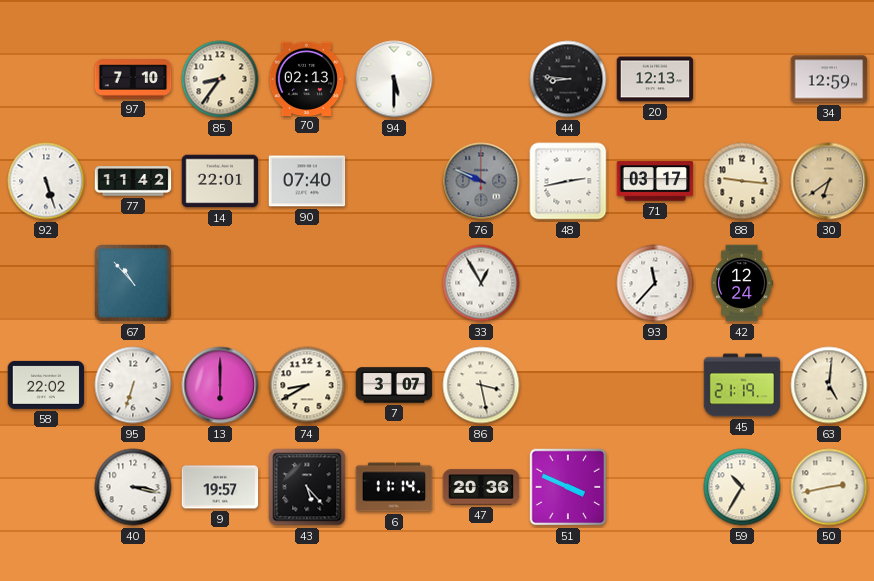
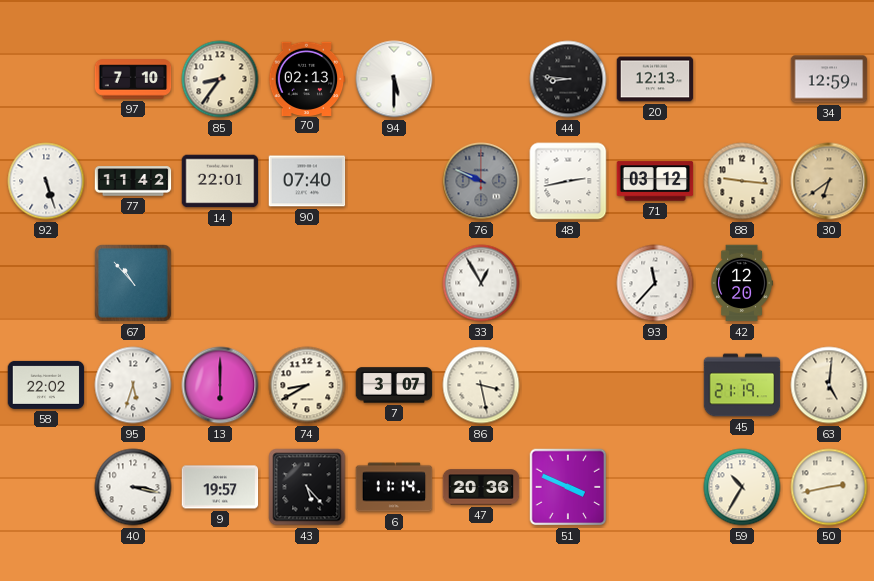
71: 03:17 -> 03:12 (655, 181)
42: 12:24 -> 12:20 (742, 283)
95: 6:33 -> 5:33 (133, 385)
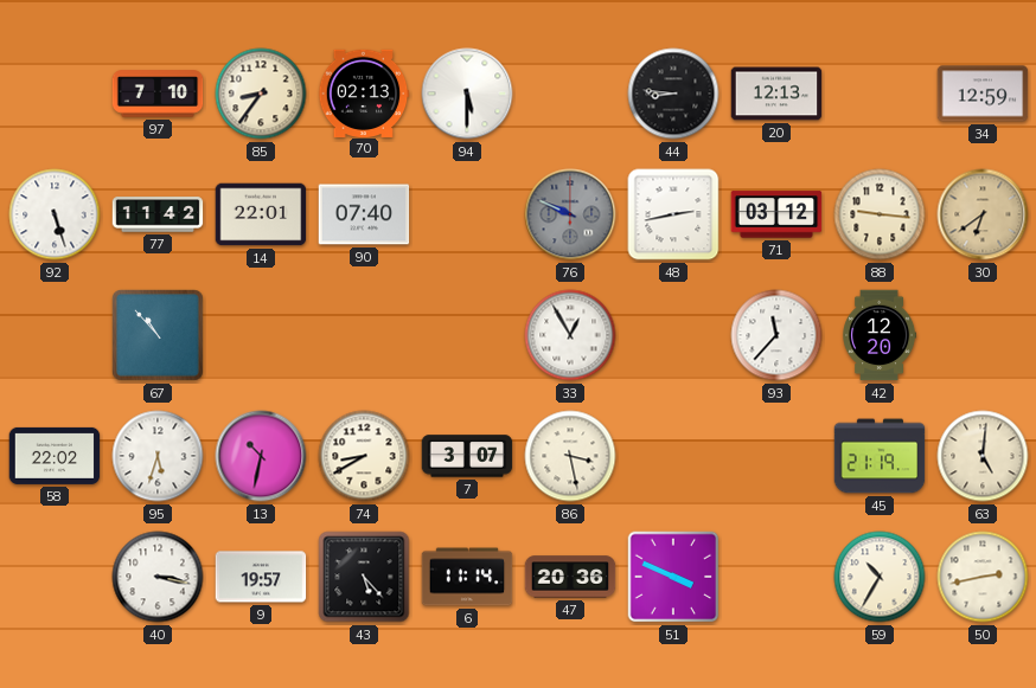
13: 6:00 -> 10:32 (261, 456)
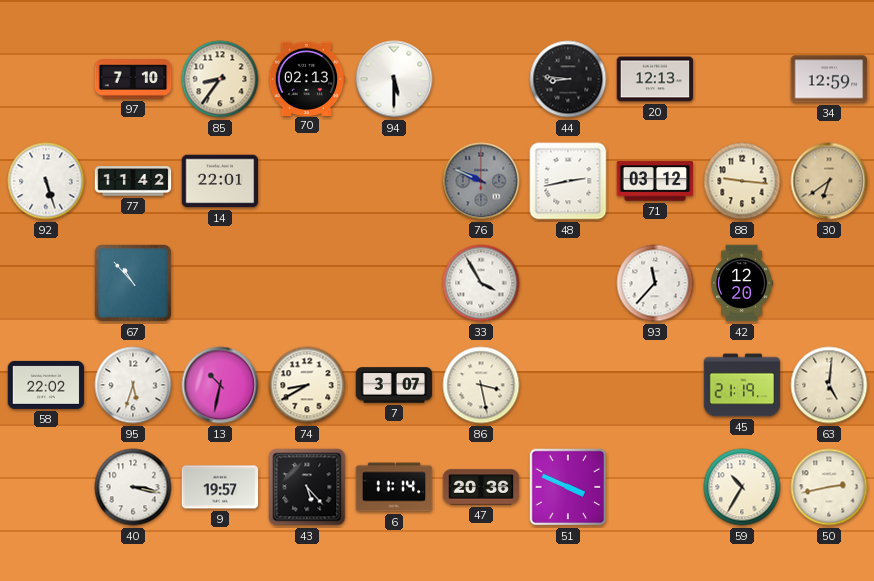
90: 07:40 -> none (364, 214)
33: 12:55 -> 3:55 (481, 283)
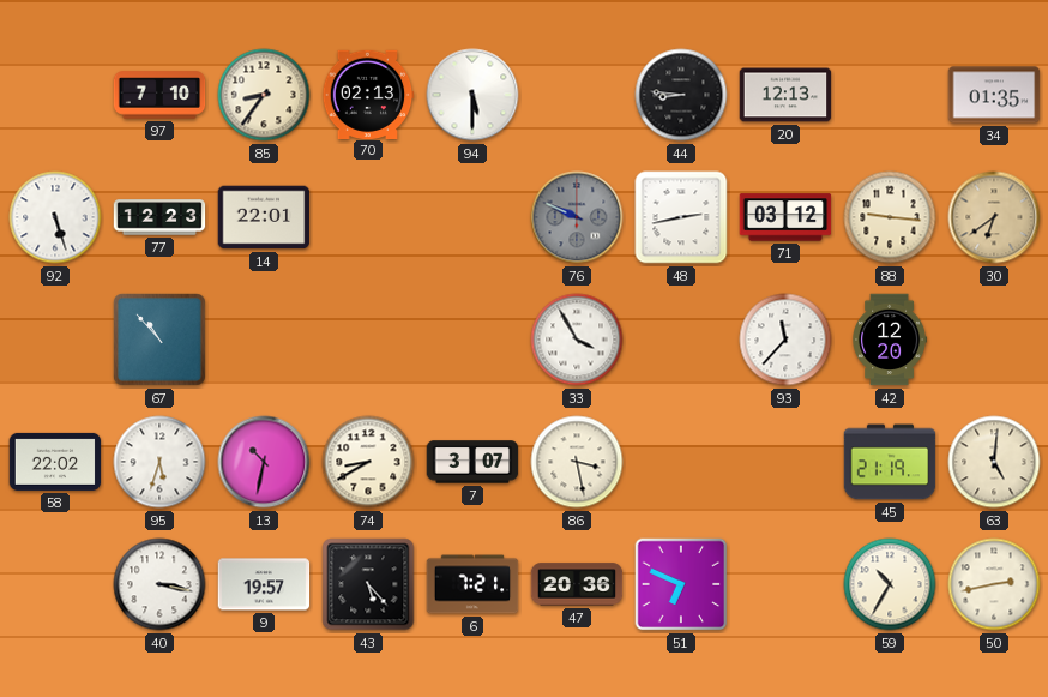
34: 12:59 -> 01:35 (994, 95)
77: 11:42 -> 12:23 (159, 217)
6: 11:14 -> 7:21 (472, 584)
51: 3:49 -> 6:49 (681, 584)
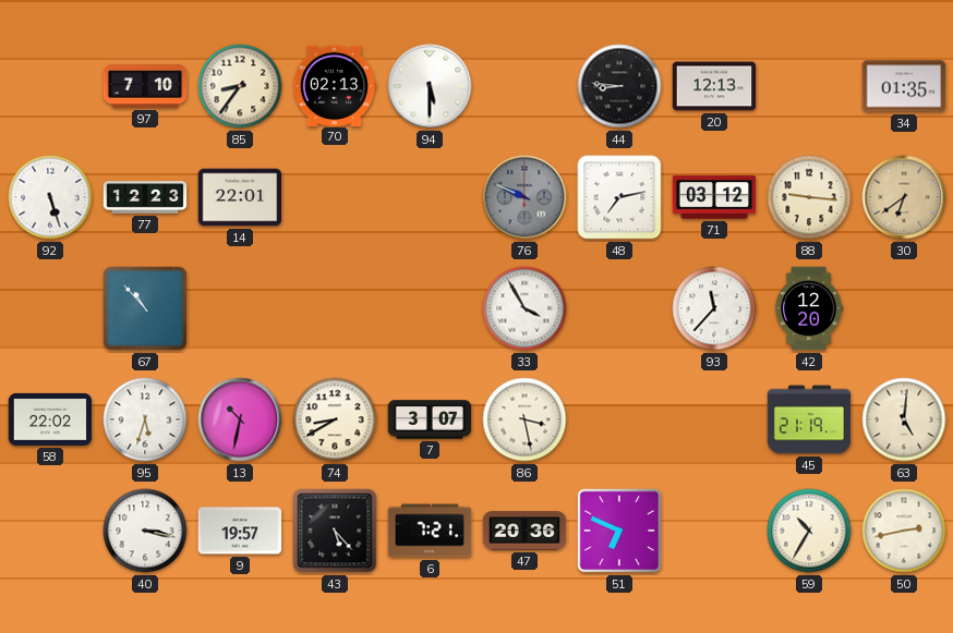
48: 2:43 -> 7:13 (619, 197)
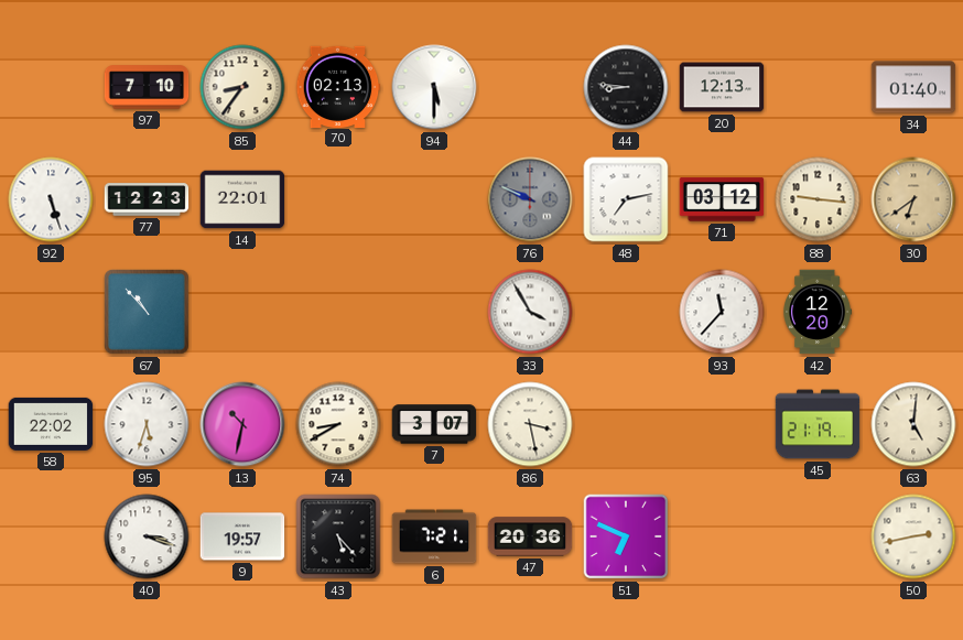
34: 01:35 -> 01:40 (913, 87)
40: 3:17 -> 3:18 (147, 536)
59: 10:35 -> none (809, 531)
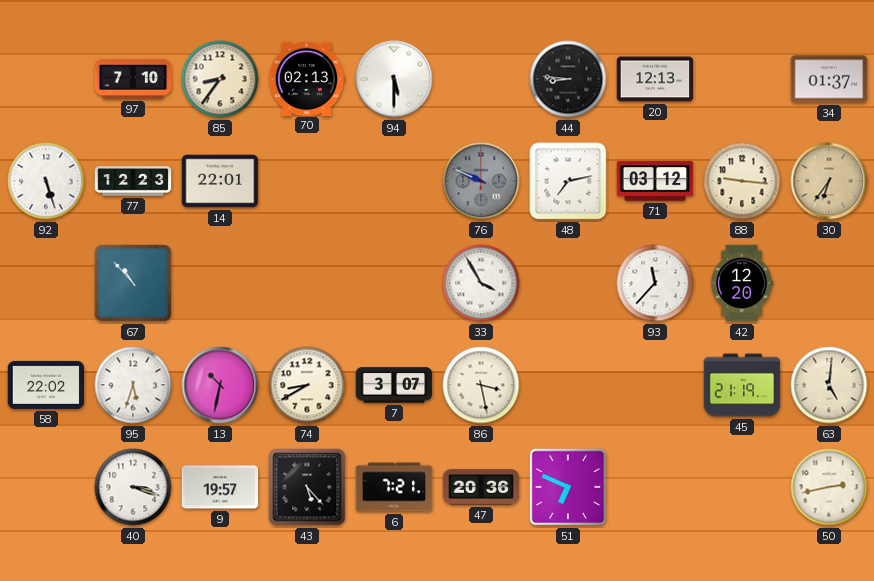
34: 01:40 -> 01:37 (829, 79)
30: 6:39 -> 6:36 (829, 181)
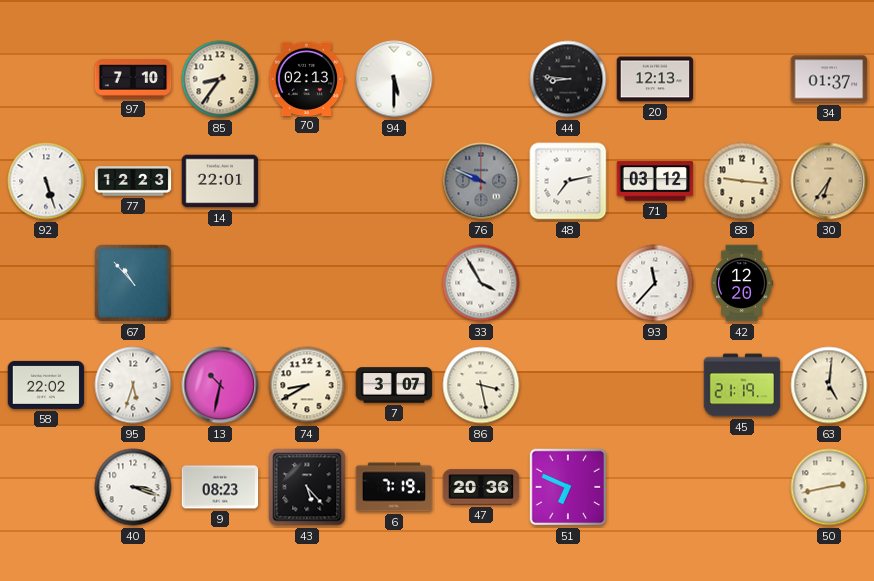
9: 19:57 -> 08:23 (220, 487)
6: 7:21 -> 7:19 (394, 487)
